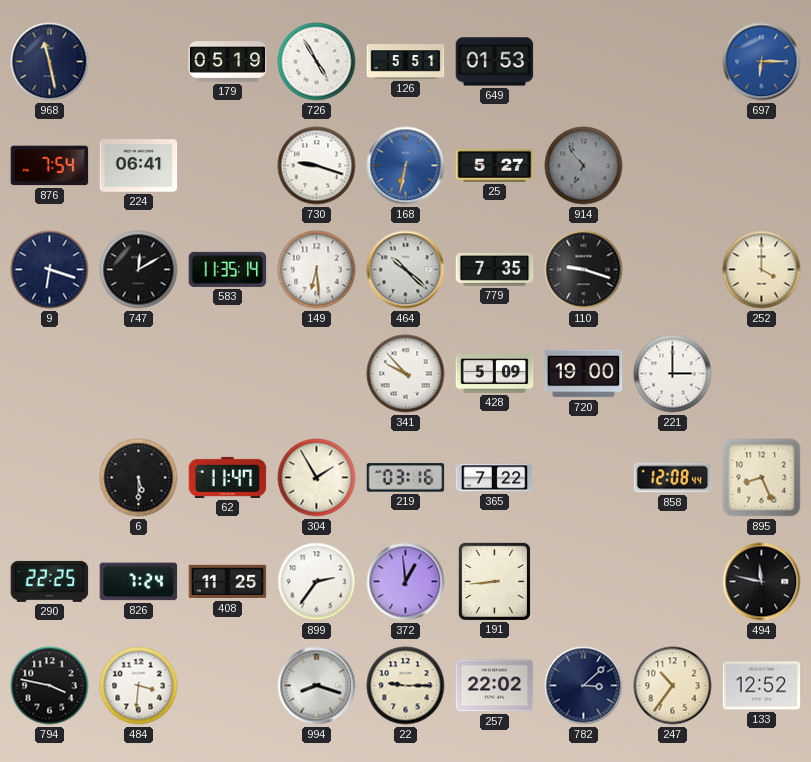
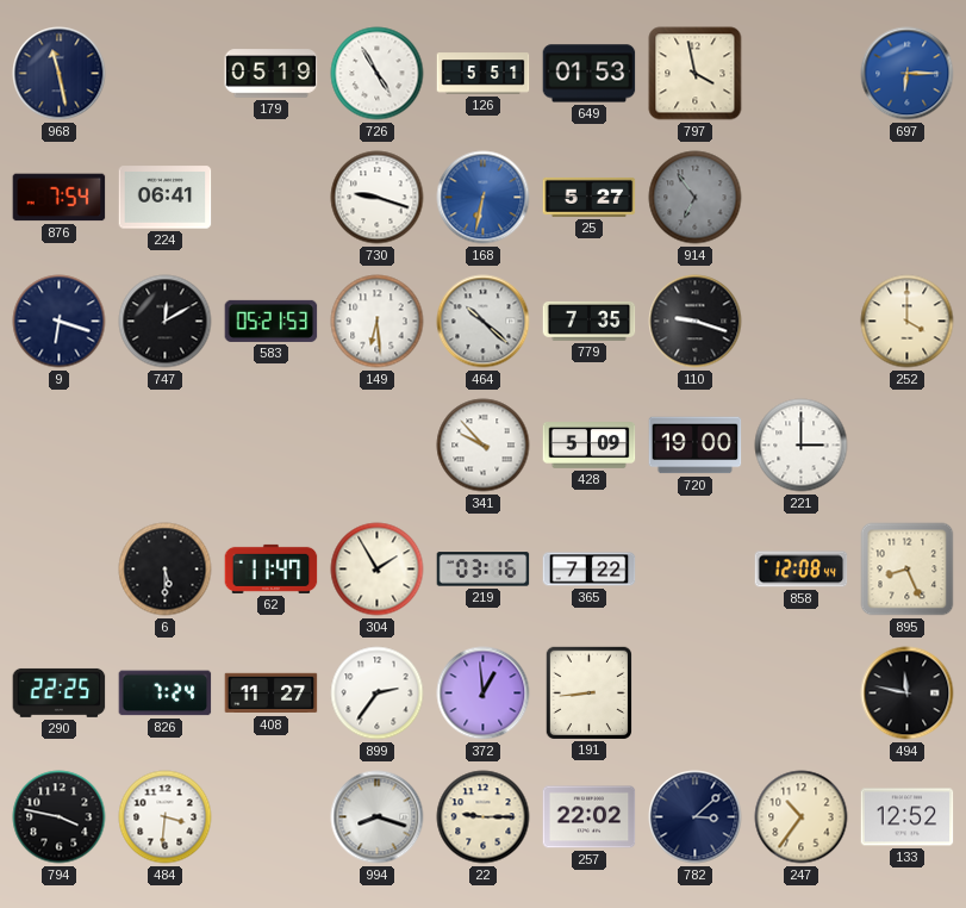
797: none -> 3:58 (696, 74)
583: 11:35 -> 05:21 (272, 321)
408: 11:25 -> 11:27 (272, 694)
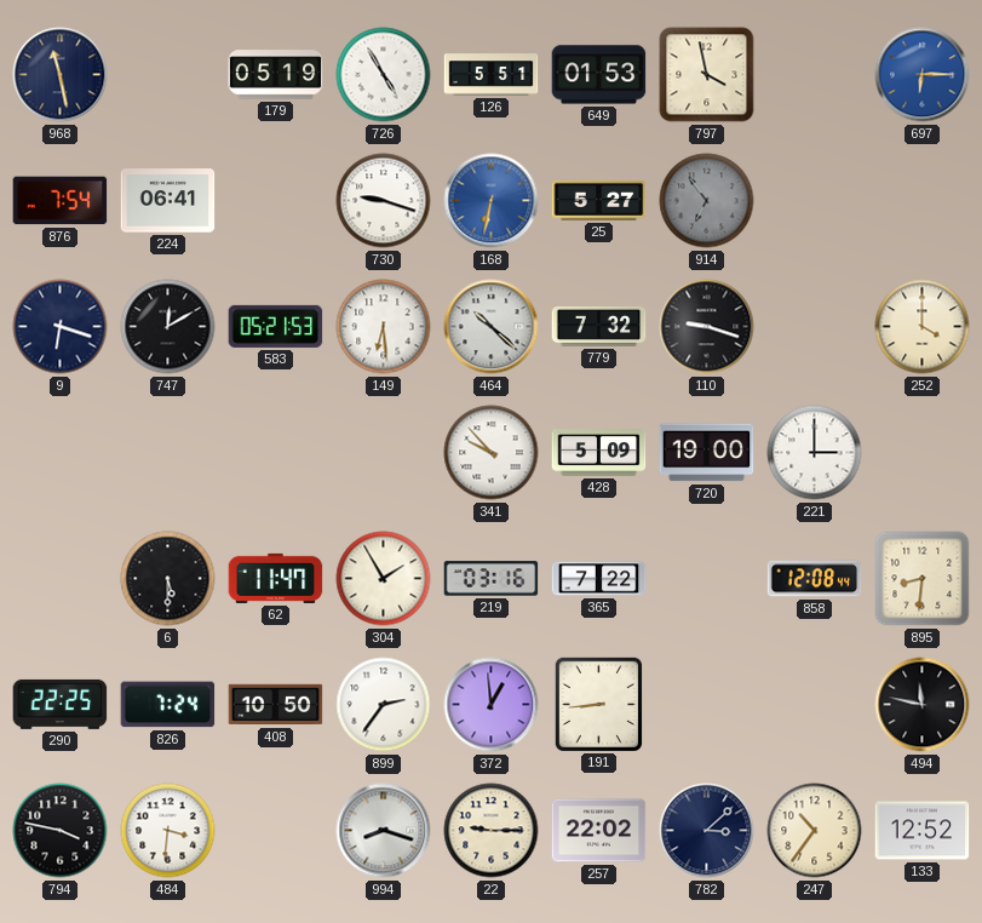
779: 7:35 -> 7:32 (599, 327)
895: 8:26 -> 8:31 (923, 579)
408: 11:27 -> 10:50 (276, 705)
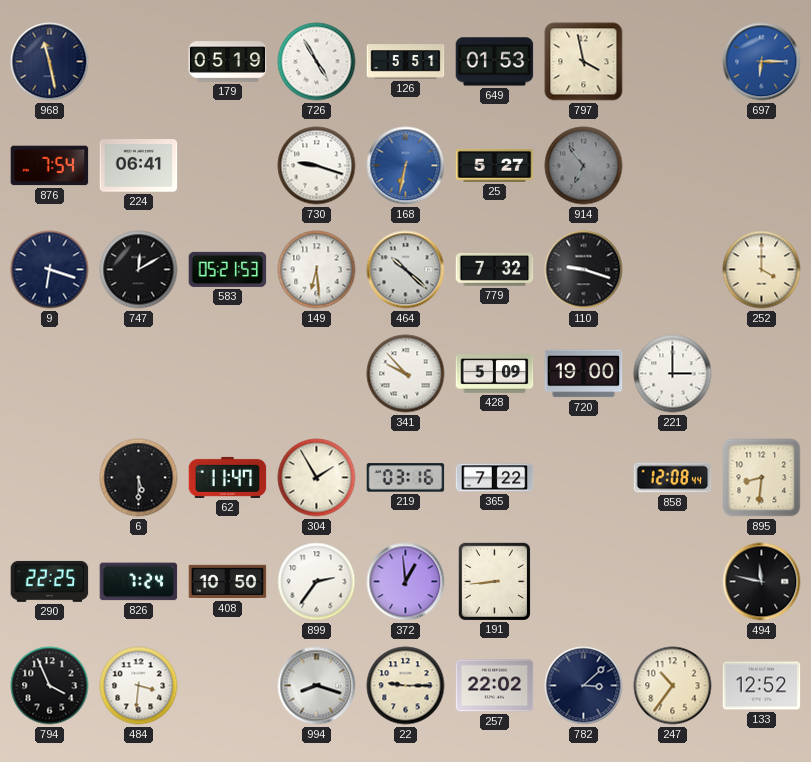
794: 3:47 -> 3:56 (50, 686)
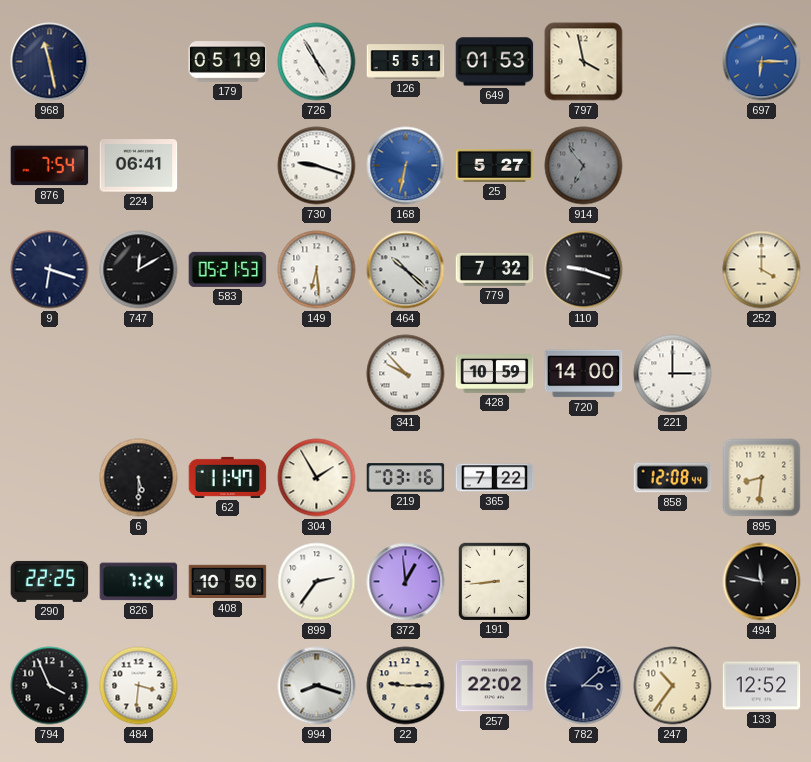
428: 5:09 -> 10:59 (495, 374)
720: 19:00 -> 14:00 (584, 374)
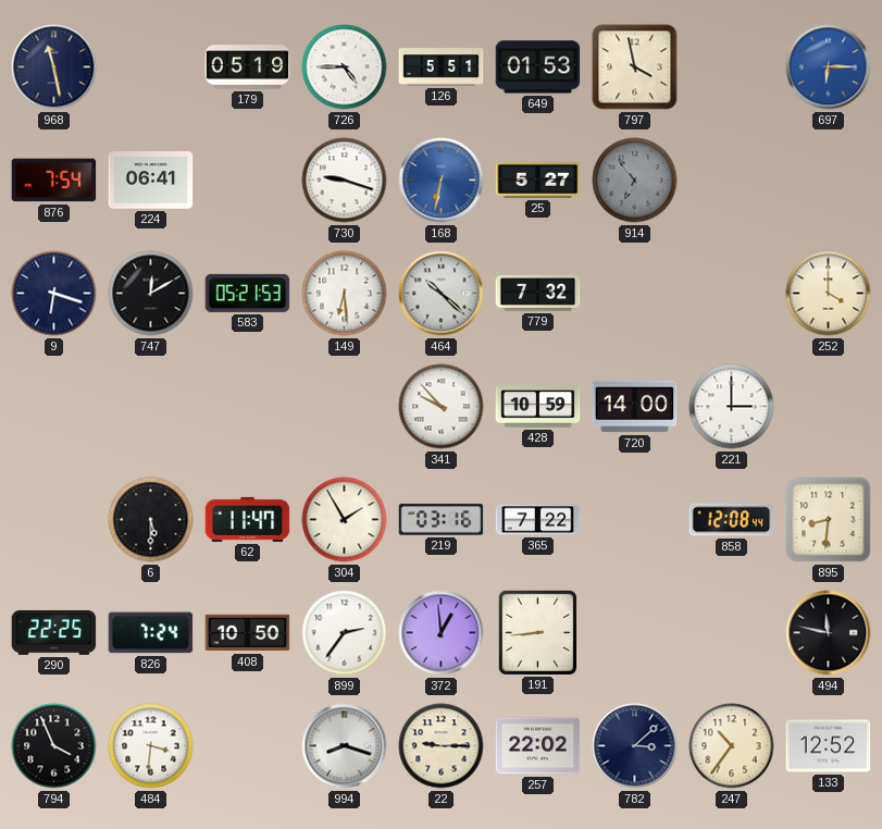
726: 4:55 -> 4:45 (345, 67)
110: 9:18 -> none (584, 270)
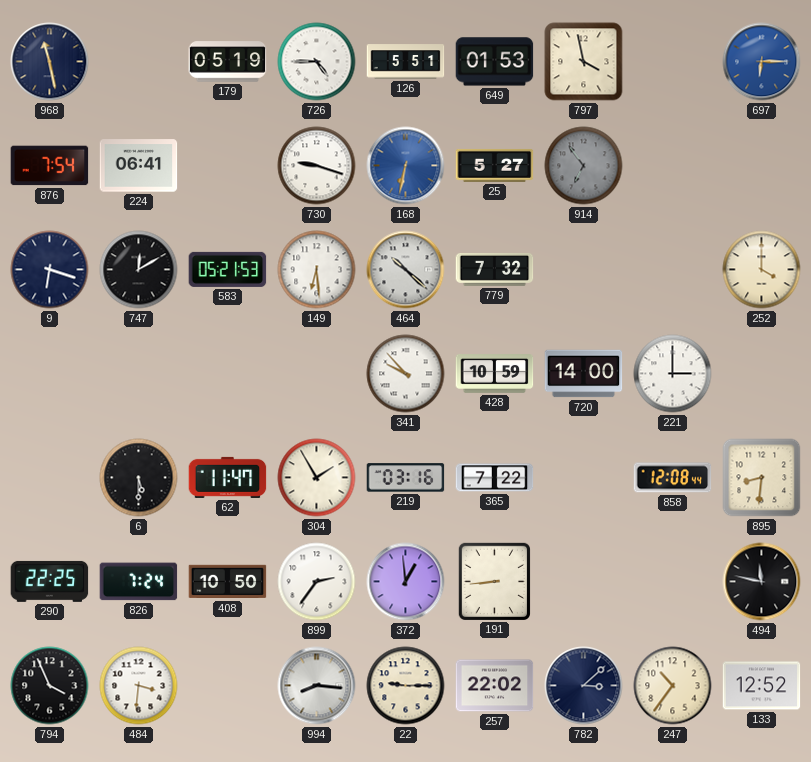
994: 8:18 -> 8:16 (317, 686)
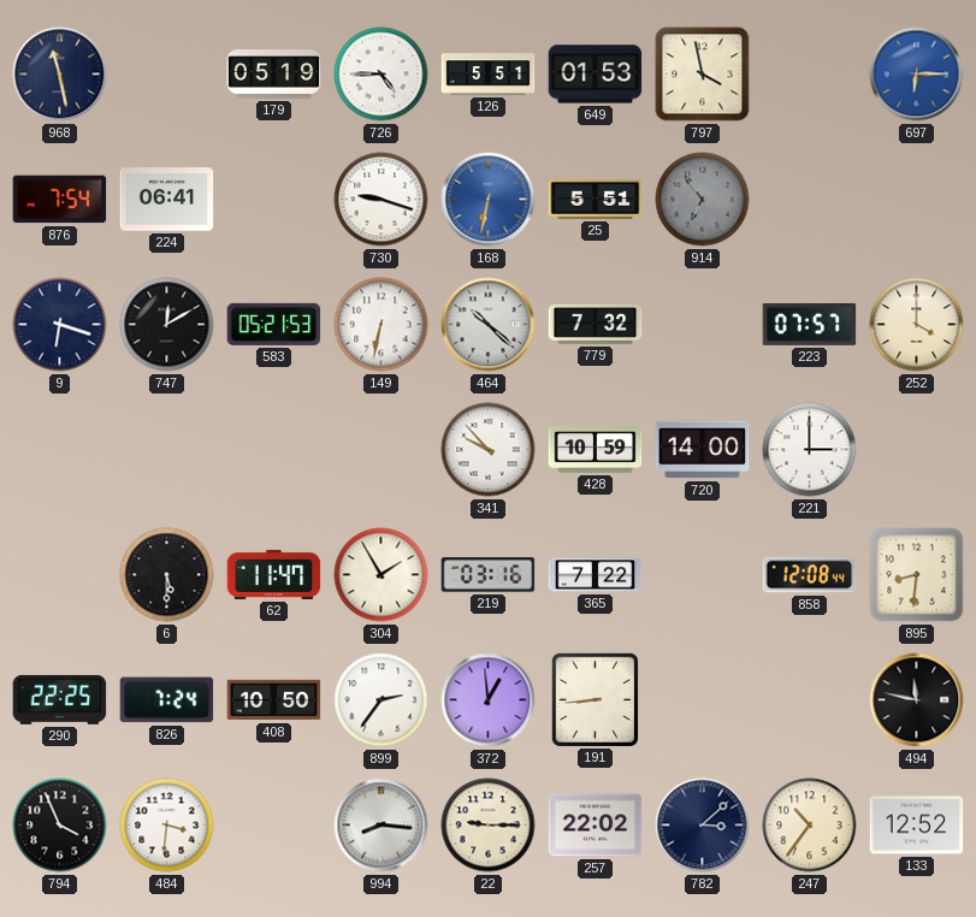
25: 5:27 -> 5:51 (596, 199)
149: 6:29 -> 6:32 (381, 325)
223: none -> 07:57 (810, 324)
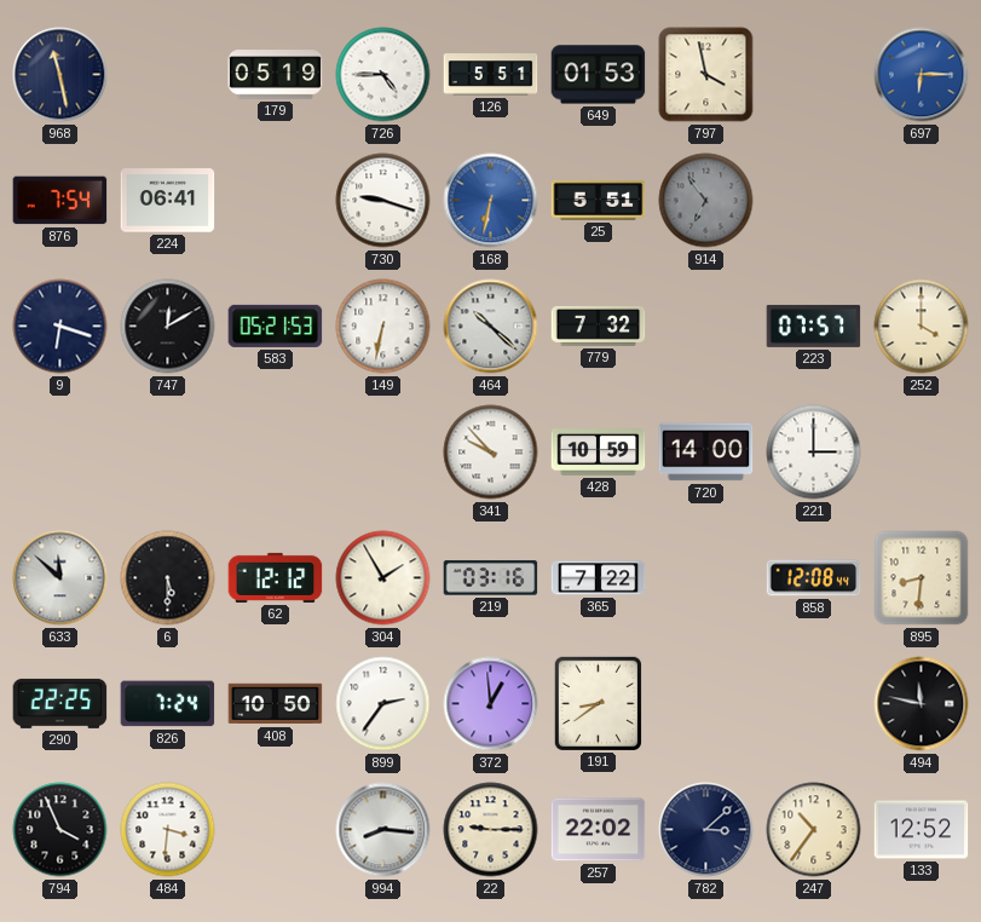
633: none -> 11:52 (60, 578)
62: 11:47 -> 12:12 (276, 577)
191: 8:44 -> 8:39 (598, 703)
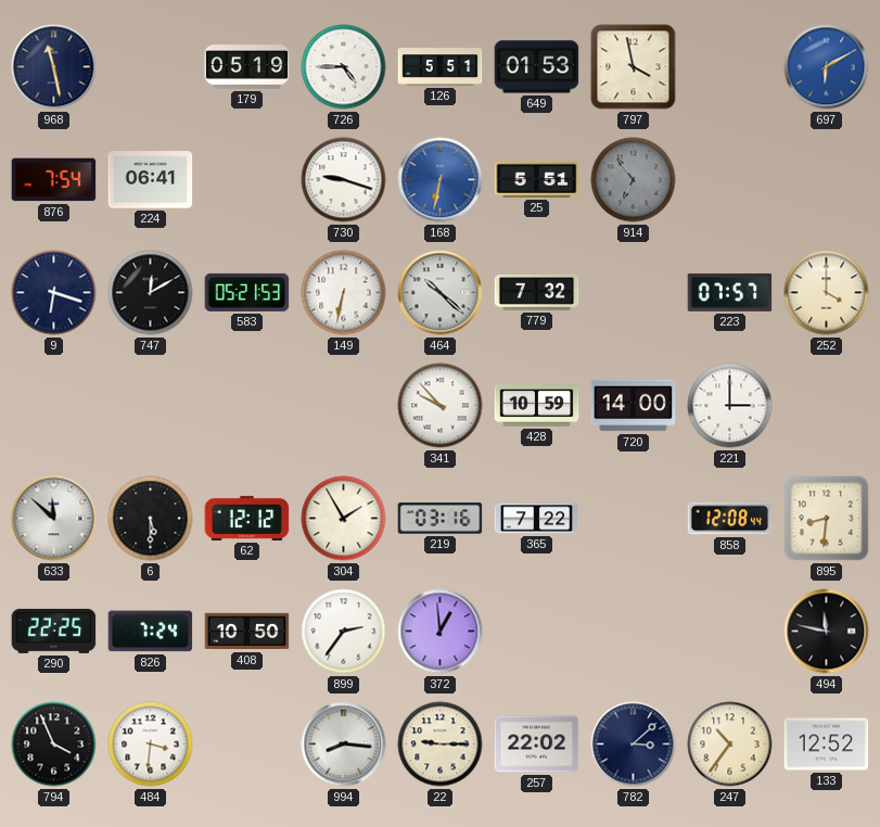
697: 6:15 -> 6:10 (827, 67)
191: 8:39 -> none (598, 703)
